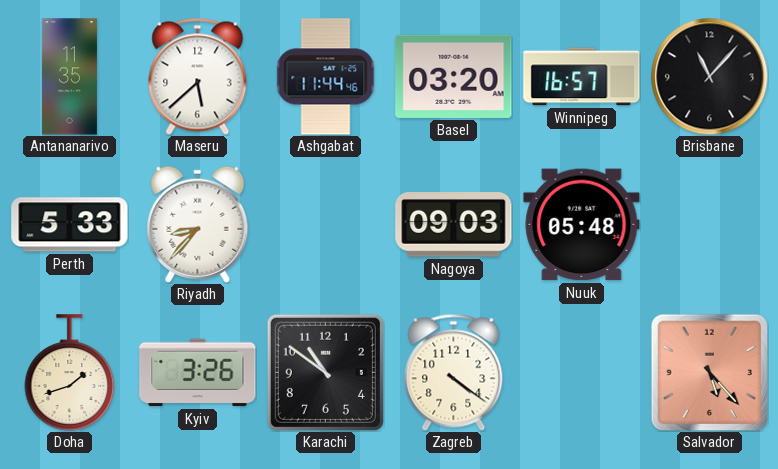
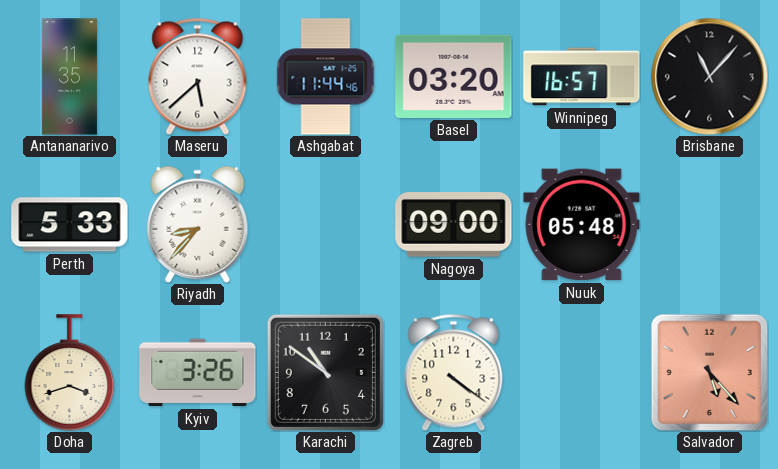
Nagoya: 09:03 -> 09:00 (454, 225)
Doha: 1:42 -> 3:42 (70, 373)
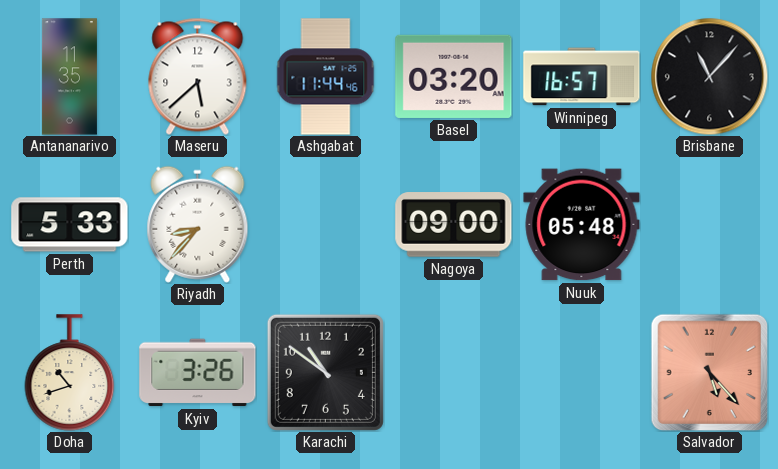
Doha: 3:42 -> 10:42 (70, 373)
Zagreb: 4:21 -> none (454, 372)
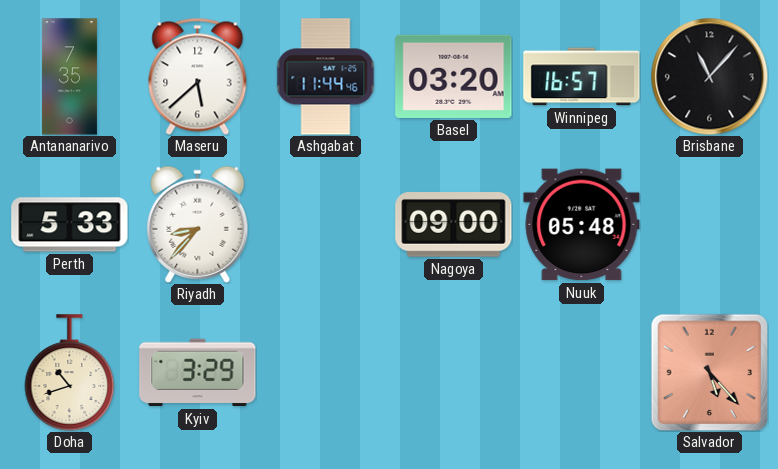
Antananarivo: 11:35 -> 7:35 (69, 77)
Kyiv: 3:26 -> 3:29 (198, 373)
Karachi: 10:51 -> none (325, 372)
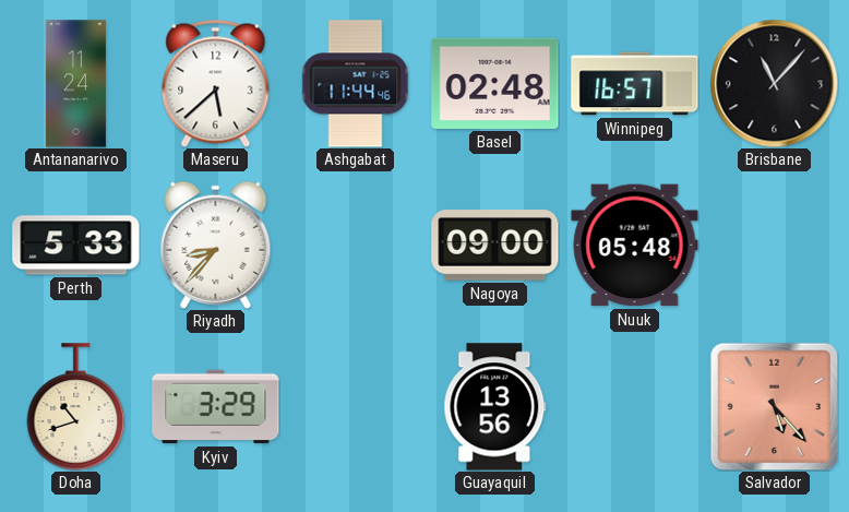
Antananarivo: 7:35 -> 11:24 (75, 84)
Basel: 03:20 -> 02:48 (495, 83)
Guayaquil: none -> 13:56 (495, 407)
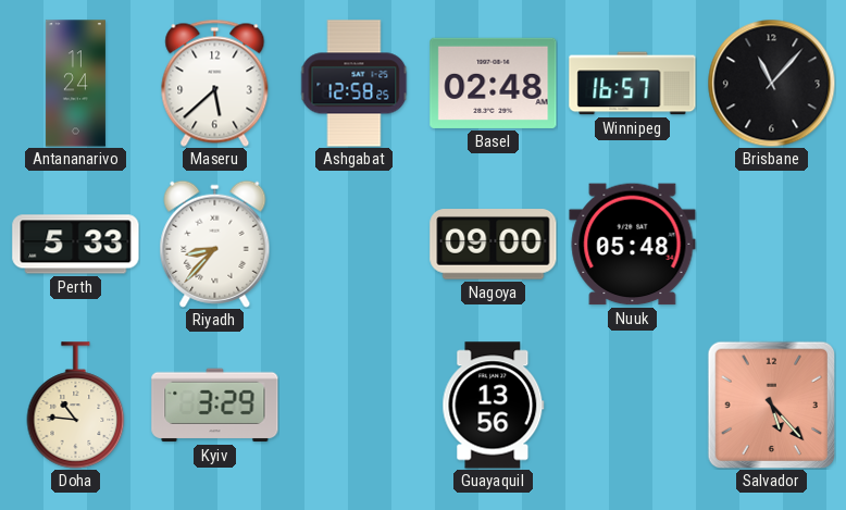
Ashgabat: 11:44 -> 12:58 (354, 84)
Doha: 10:42 -> 10:46 (76, 406)
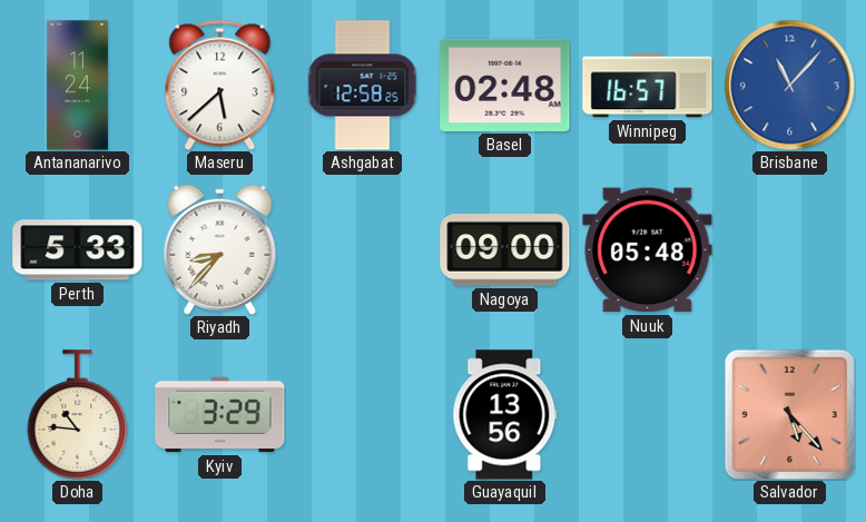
Brisbane dial: black -> blue (789, 85)
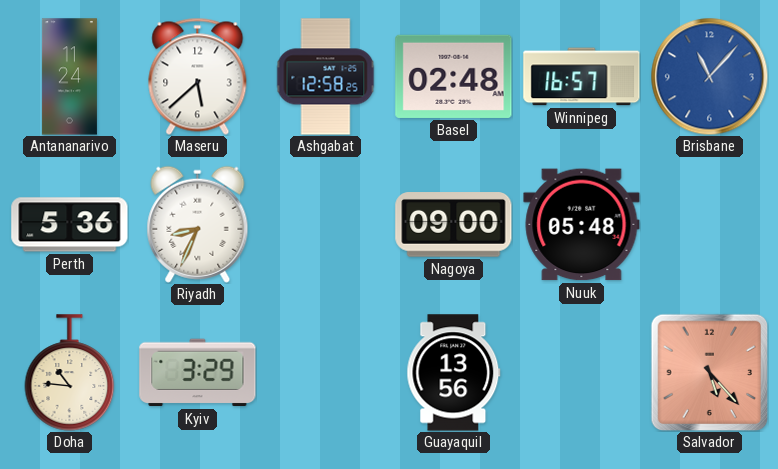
Perth: 5:33 -> 5:36 (70, 225)
Riyadh: 8:37 -> 8:34 (198, 224)
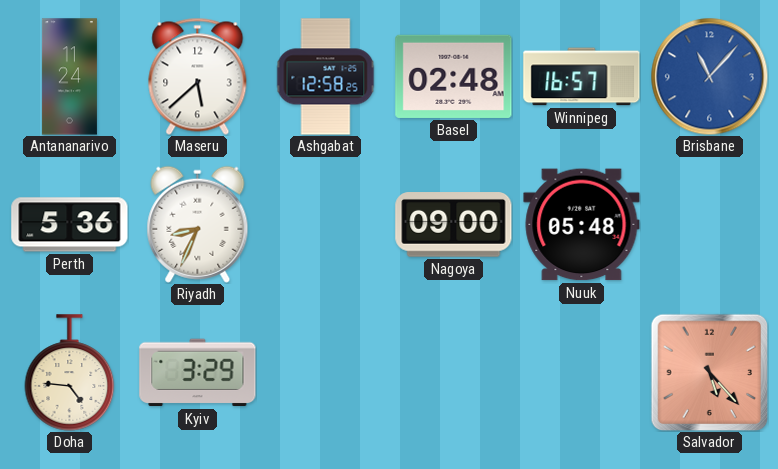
Doha: 10:46 -> 4:46 (70, 373)
Guayaquil: 13:56 -> none (454, 373)
